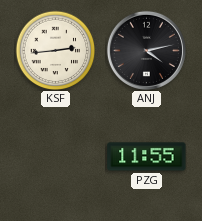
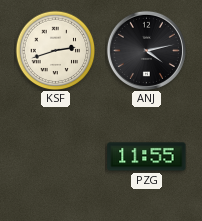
KSF: 2:44 -> 2:42 (55, 50)
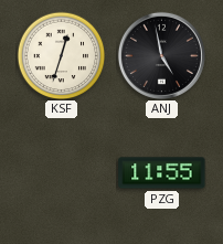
KSF: 2:42 -> 12:33 (61, 55)
ANJ: 4:13 -> 4:58 (161, 55)
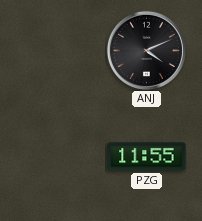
KSF: 12:33 -> none (61, 55)
ANJ: 4:58 -> 4:11 (146, 50)
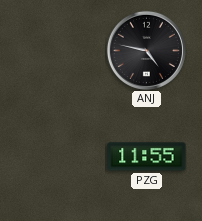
ANJ: 4:11 -> 4:47 (146, 50)
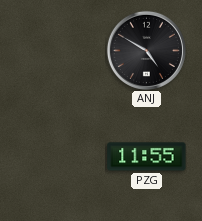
ANJ: 4:47 -> 4:50 (146, 50)
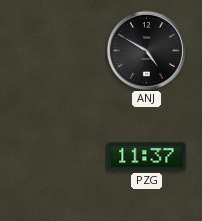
PZG: 11:55 -> 11:37 (147, 157)
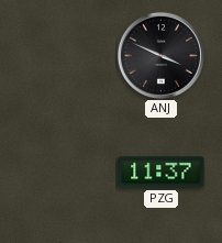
ANJ: 4:50 -> 3:49 (160, 55)
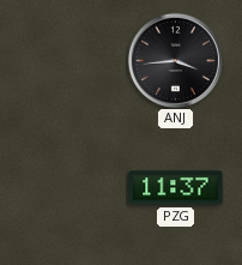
ANJ: 3:49 -> 3:44 (175, 60)
